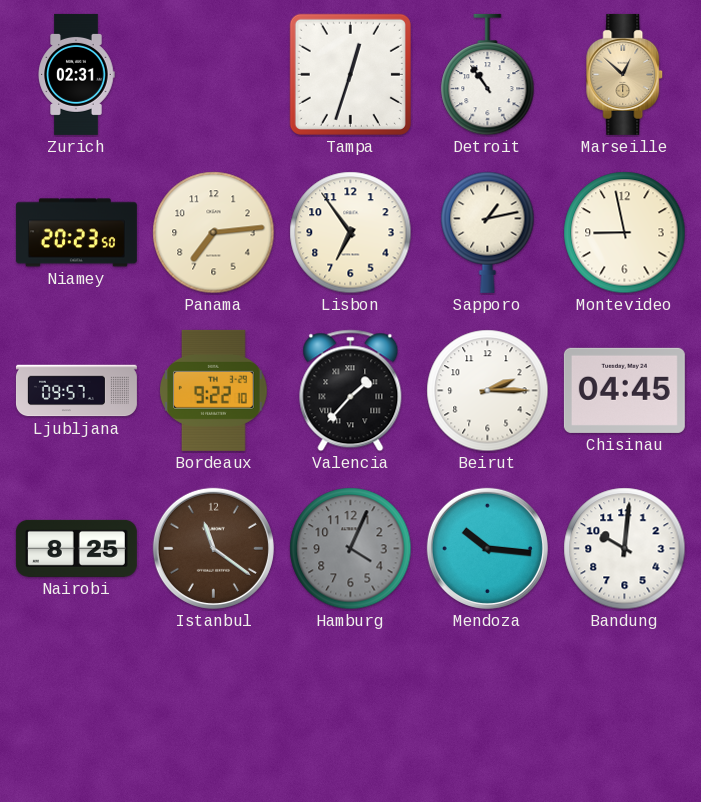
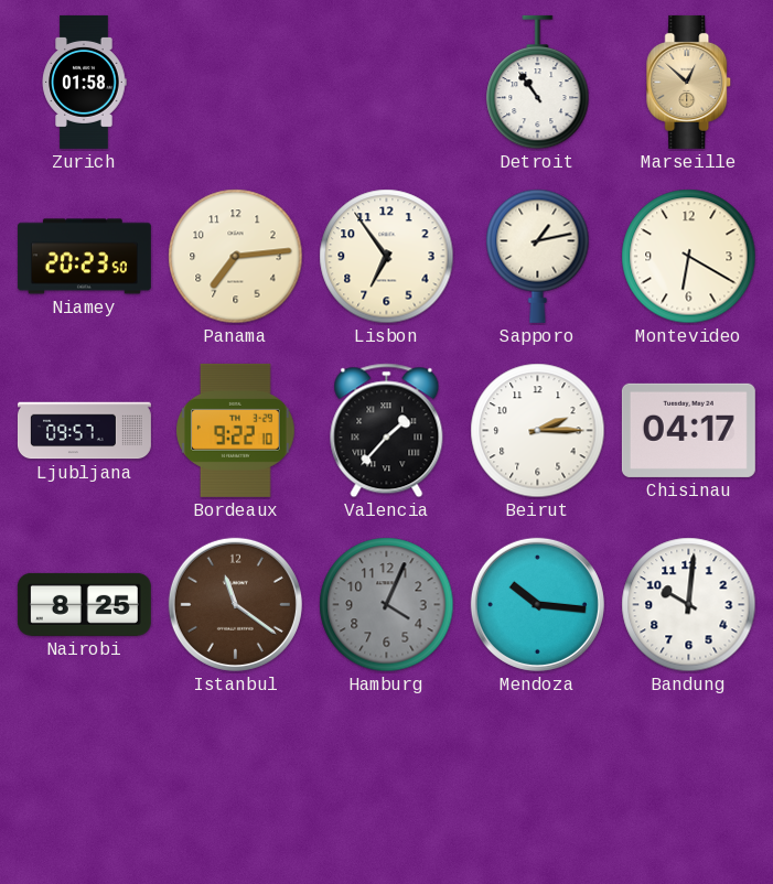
Zurich: 02:31 -> 01:58 (84, 82)
Tampa: 12:33 -> none (350, 74)
Montevideo: 8:58 -> 6:20 (689, 257)
Chisinau: 04:45 -> 04:17 (688, 430)
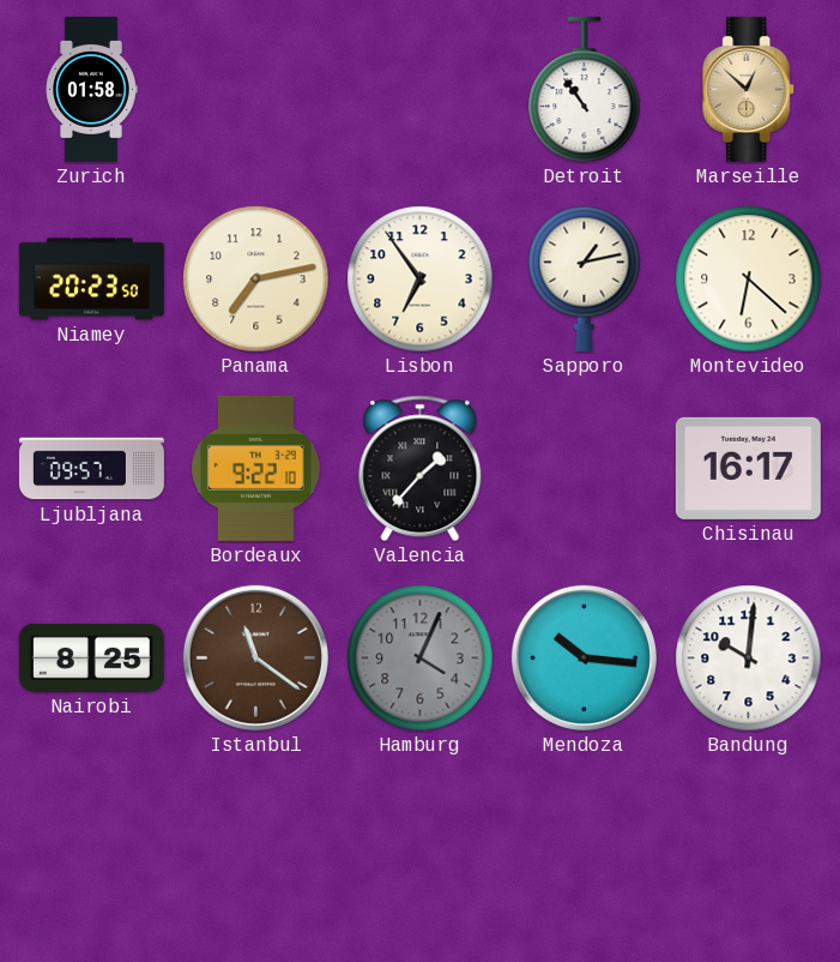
Panama: 7:14 -> 7:13 (256, 279)
Montevideo: 6:20 -> 6:22 (749, 279)
Beirut: 2:15 -> none (538, 431)
Chisinau: 04:17 -> 16:17 (748, 468)
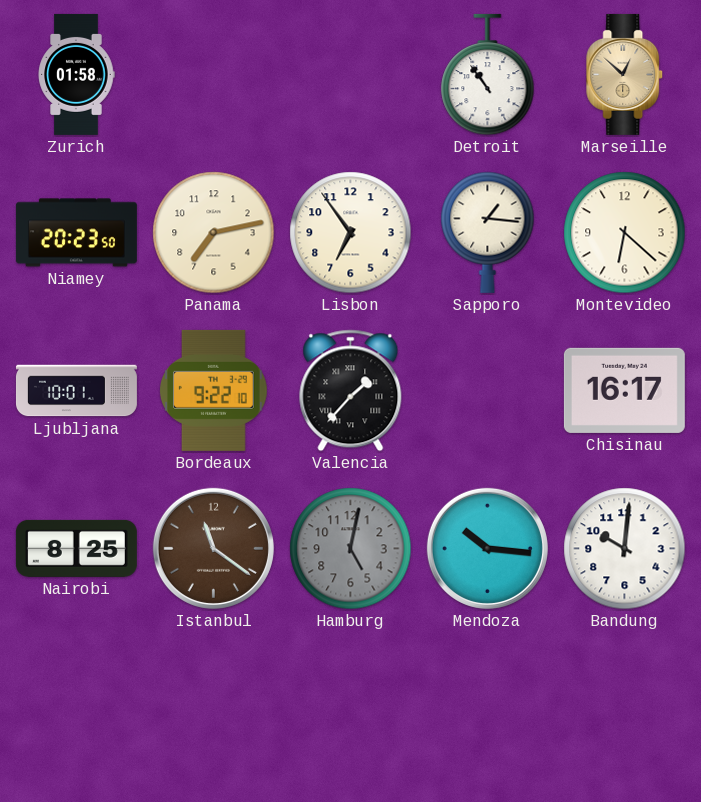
Sapporo: 1:13 -> 1:16 (488, 232)
Ljubljana: 09:57 -> 10:01 (76, 391)
Hamburg: 4:04 -> 5:02 (351, 549)
